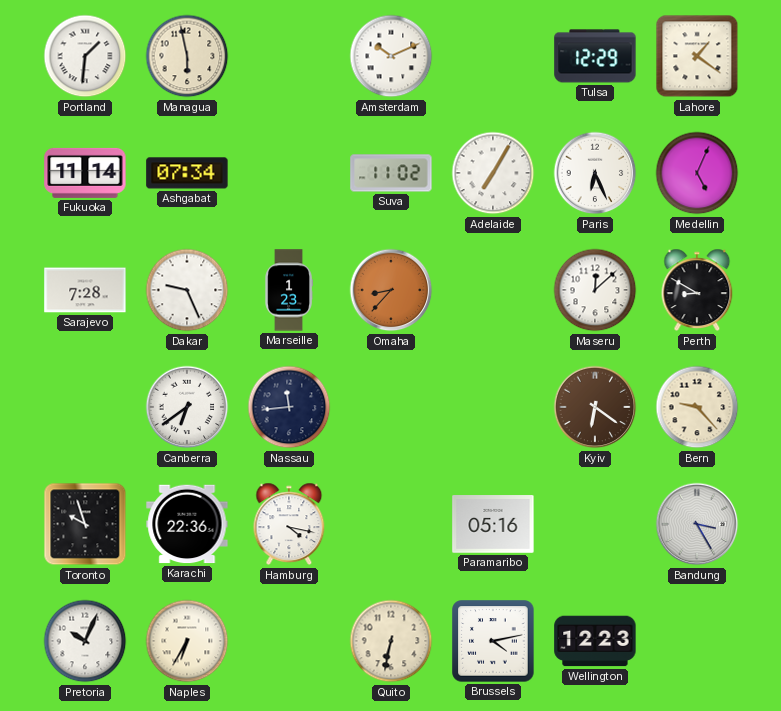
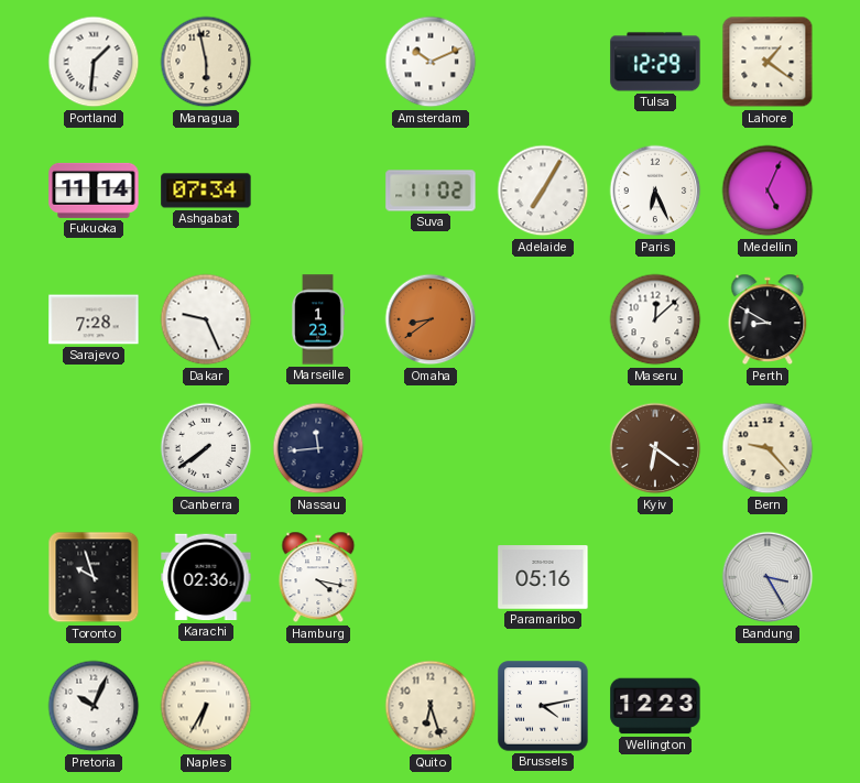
Omaha: 8:37 -> 8:39 (431, 319)
Canberra: 6:39 -> 7:39 (206, 448)
Karachi: 22:36 -> 02:36 (206, 577)
Quito: 6:32 -> 6:27 (431, 706)
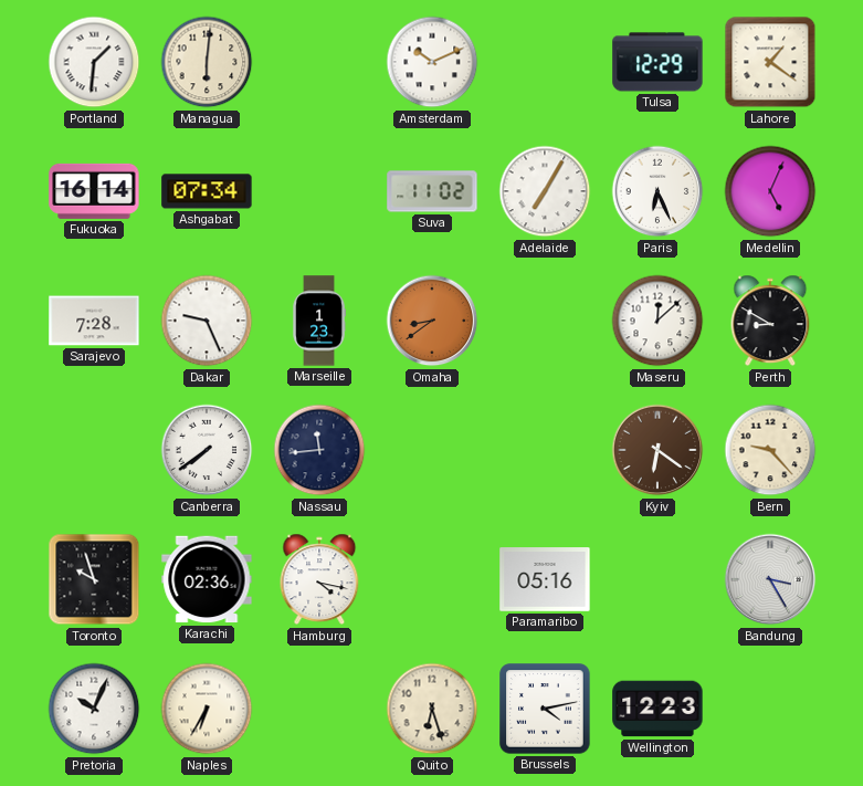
Managua: 5:58 -> 6:01 (207, 62)
Fukuoka: 11:14 -> 16:14 (94, 191)
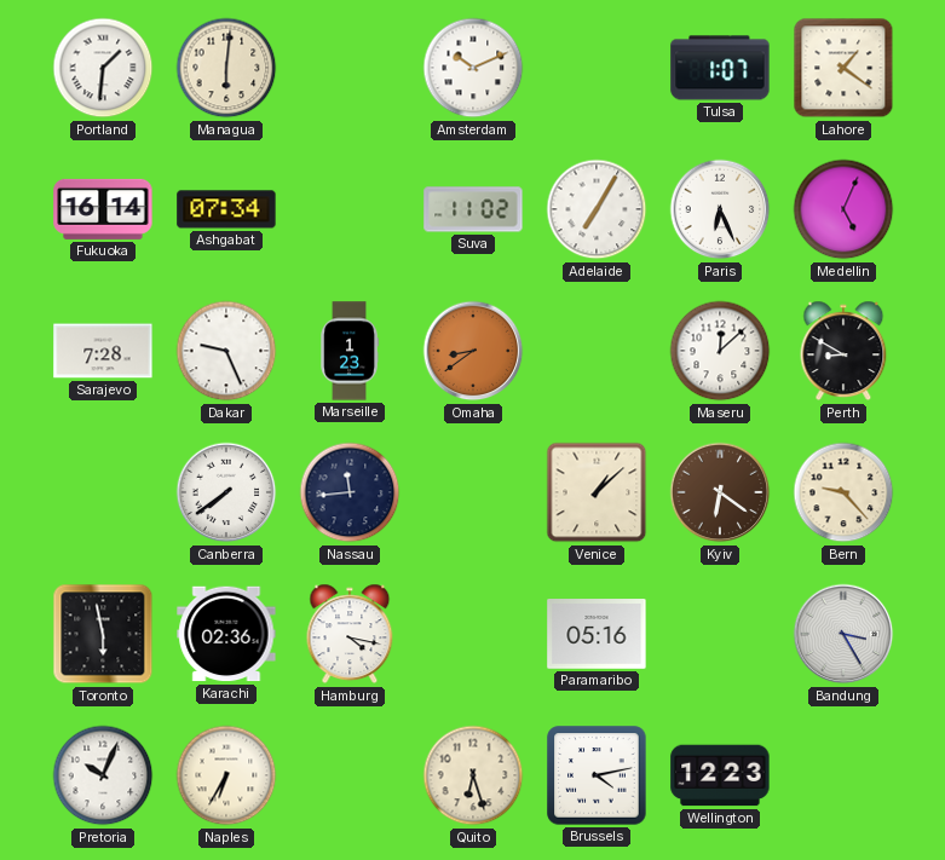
Tulsa: 12:29 -> 1:07 (720, 68)
Venice: none -> 1:08 (597, 492)
Toronto: 9:57 -> 5:58 (103, 634)
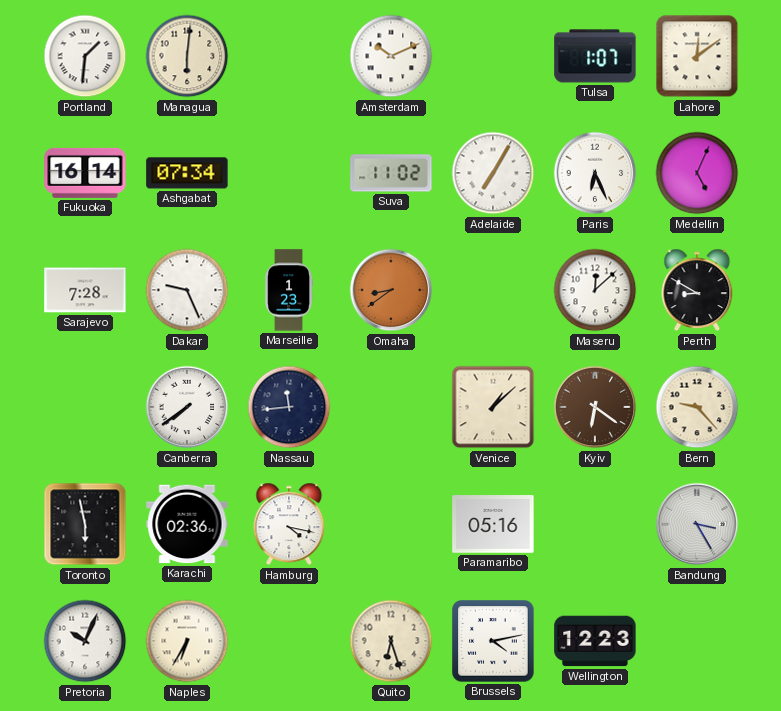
Lahore: 1:21 -> 12:09 (697, 56)
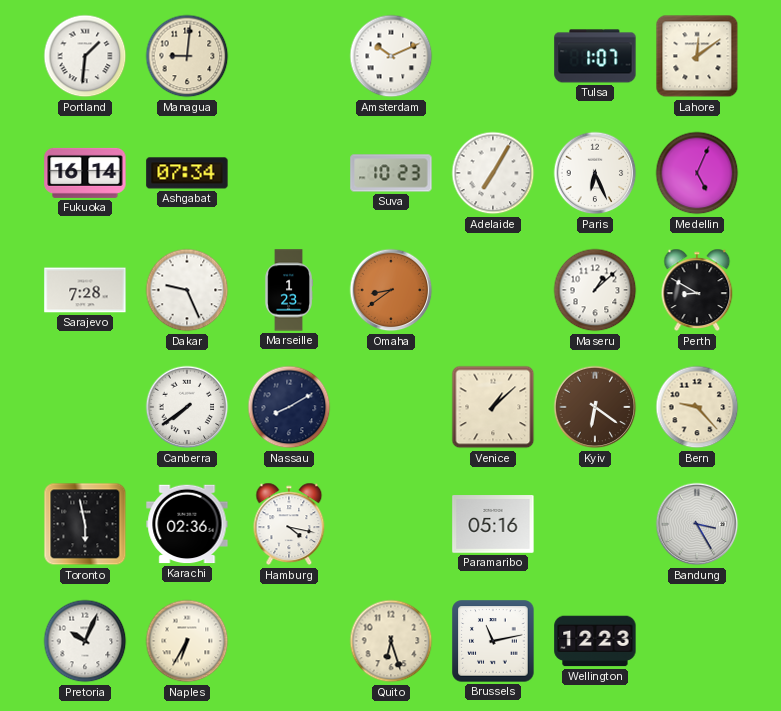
Managua: 6:01 -> 9:01 (187, 56)
Suva: 11:02 -> 10:23 (391, 173)
Maseru: 12:08 -> 1:08 (595, 290)
Nassau: 11:44 -> 8:10 (289, 407)
Brussels: 4:13 -> 11:13 (493, 641)
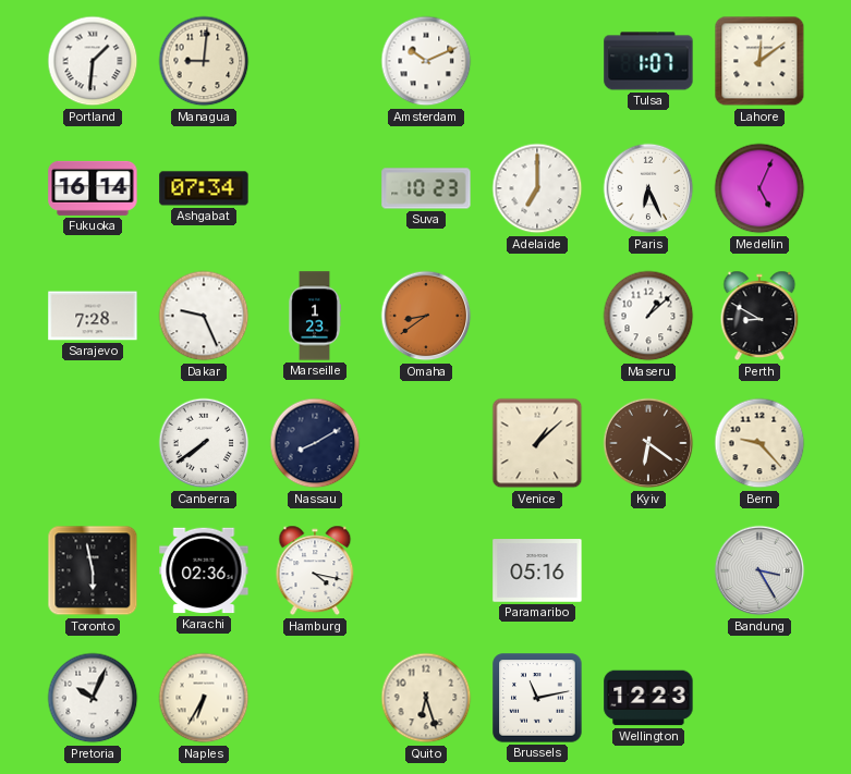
Adelaide: 7:05 -> 7:00 (537, 188)
